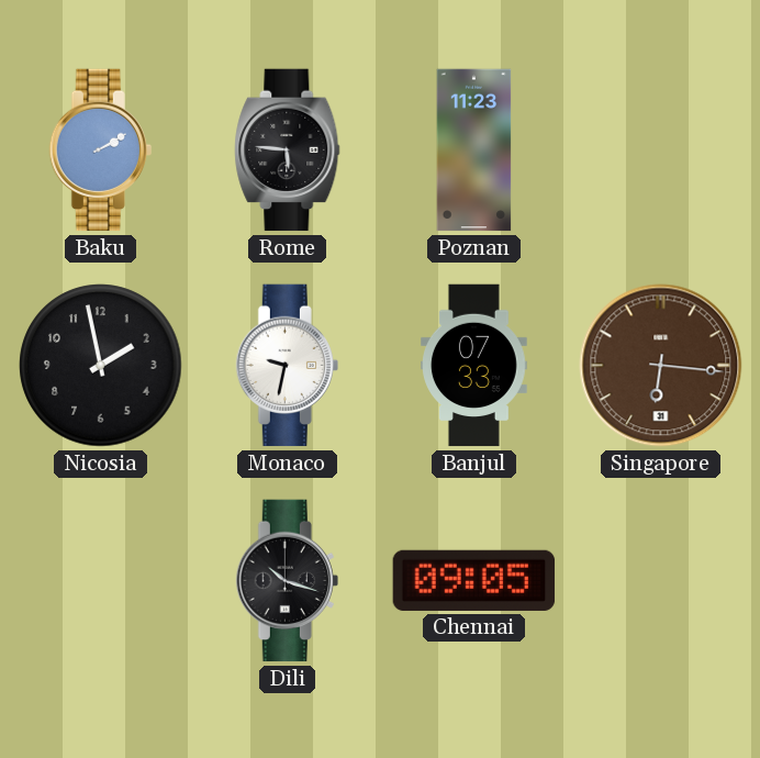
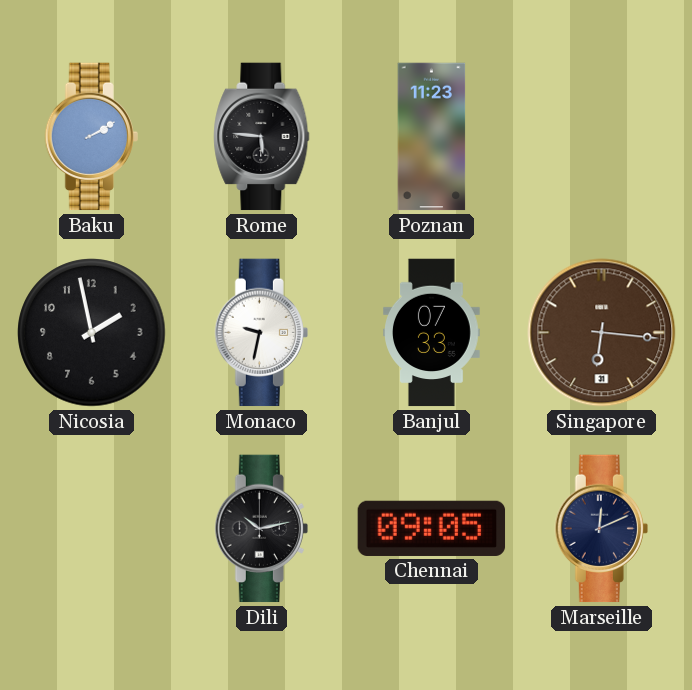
Dili: 10:18 -> 10:13 (261, 529)
Marseille: none -> 12:11 (601, 529)
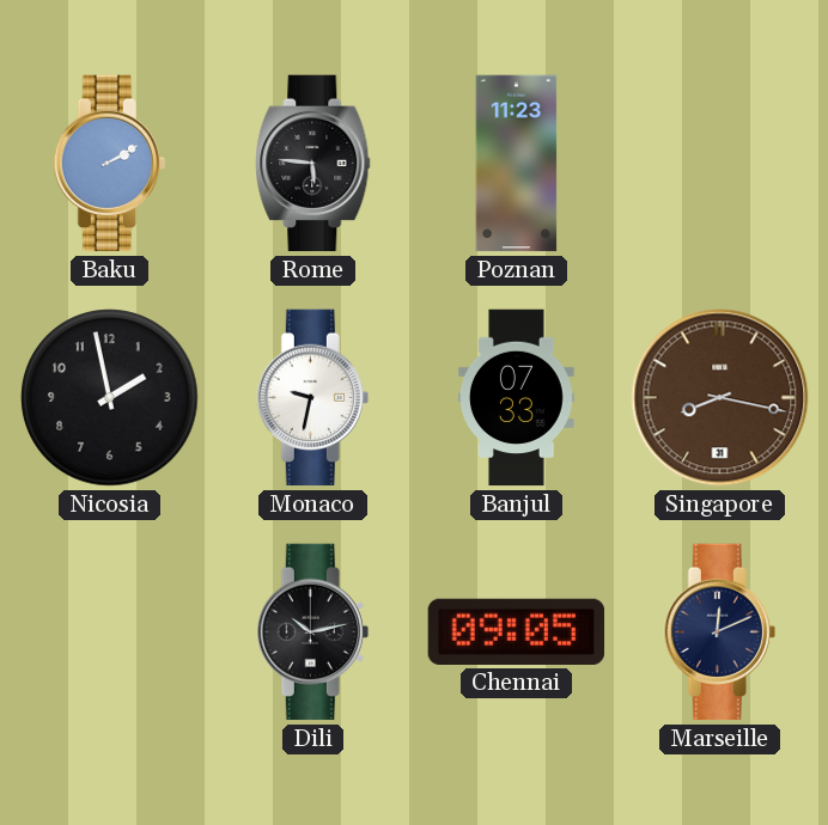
Singapore: 6:16 -> 8:17 (720, 398)
